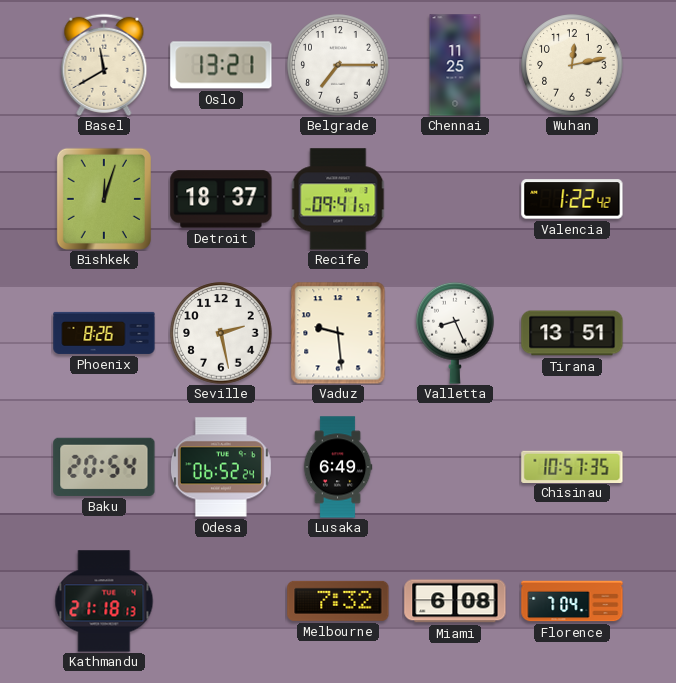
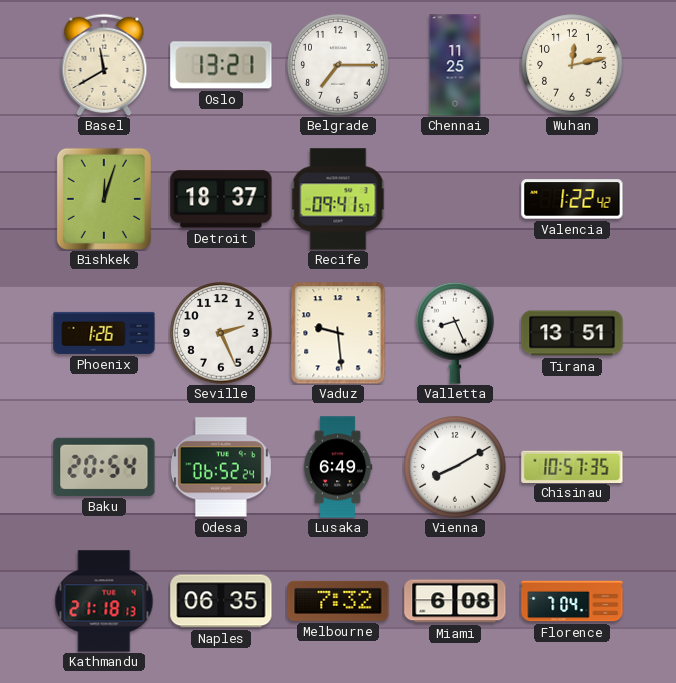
Phoenix: 8:26 -> 1:26 (104, 333)
Seville: 2:28 -> 2:26 (221, 333)
Vienna: none -> 8:10 (455, 467)
Naples: none -> 06:35 (221, 601)
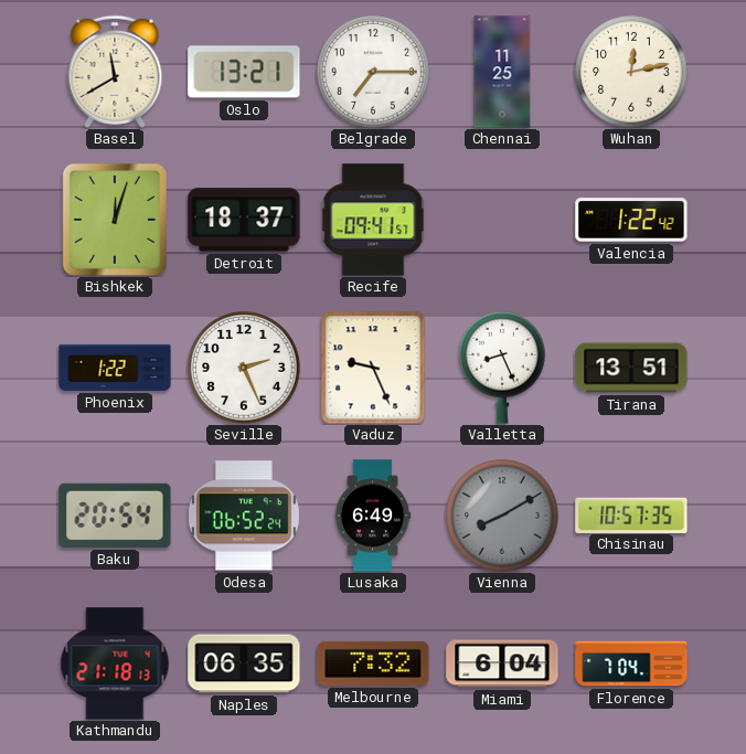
Phoenix: 1:26 -> 1:22 (115, 368)
Vaduz: 9:29 -> 9:26 (373, 368)
Vienna dial: white -> grey (502, 516)
Miami: 6:08 -> 6:04 (502, 663)
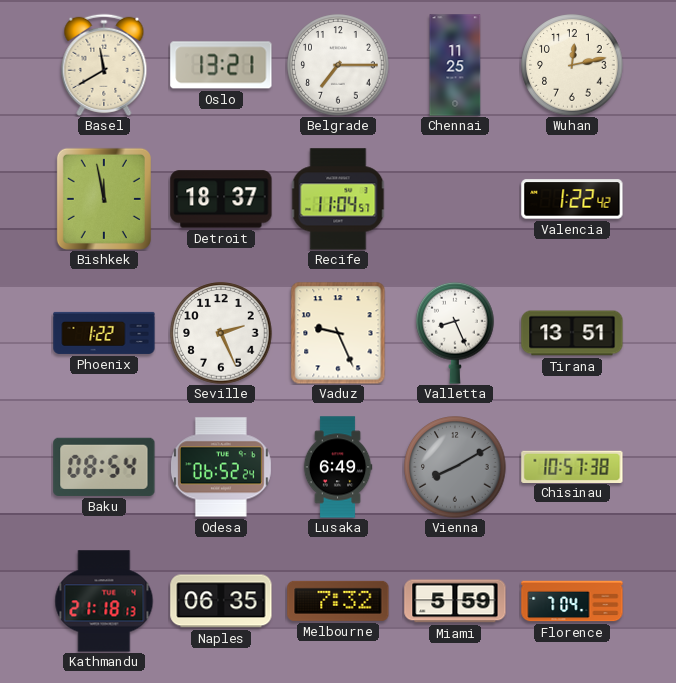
Bishkek: 12:03 -> 11:58 (104, 199)
Recife: 09:41 -> 11:04 (338, 199)
Baku: 20:54 -> 08:54 (104, 467)
Chisinau: 10:57:35 -> 10:57:38 (572, 466)
Miami: 6:04 -> 5:59 (455, 601)
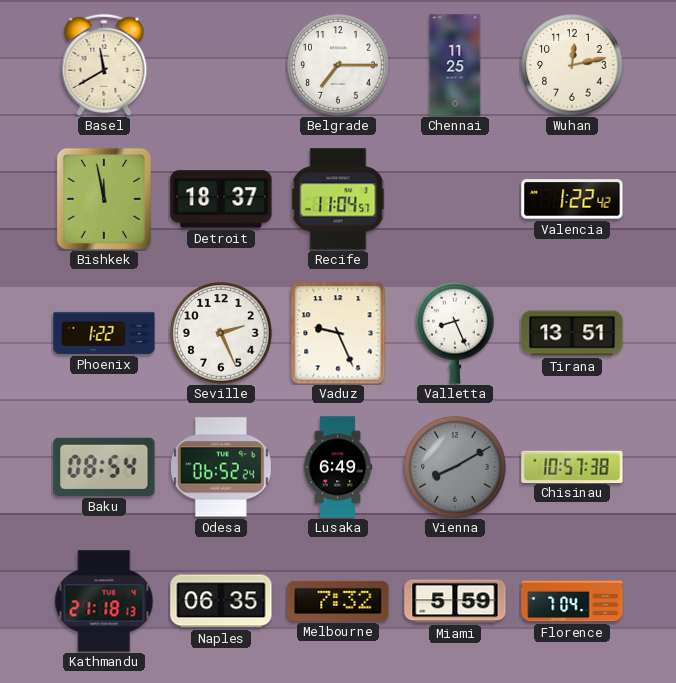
Oslo: 13:21 -> none (221, 65)
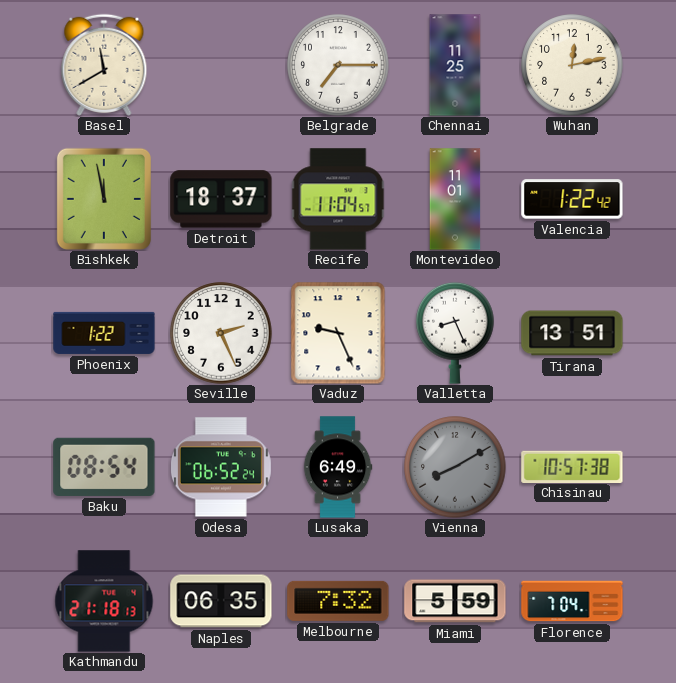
Montevideo: none -> 11:01 (455, 199)
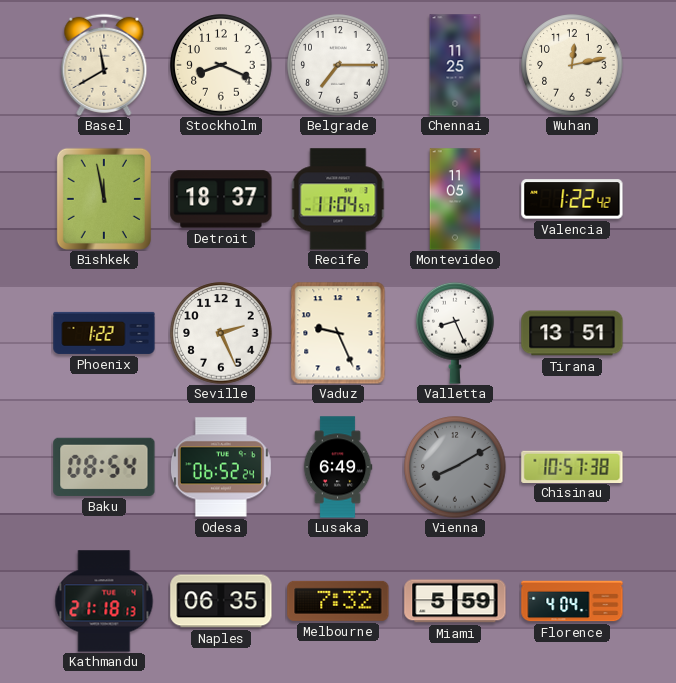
Stockholm: none -> 8:19 (221, 65)
Montevideo: 11:01 -> 11:05 (455, 199)
Florence: 7:04 -> 4:04 (572, 601)
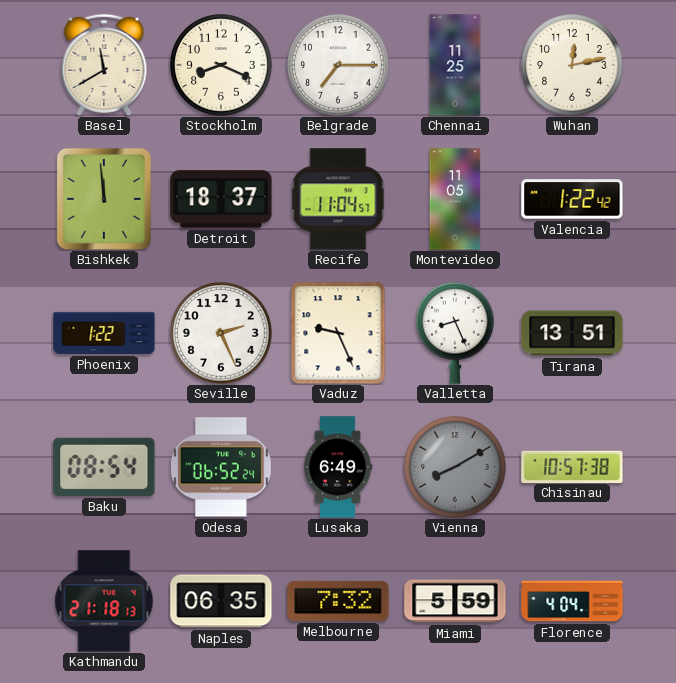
Bishkek: 11:58 -> 11:59 (104, 199)
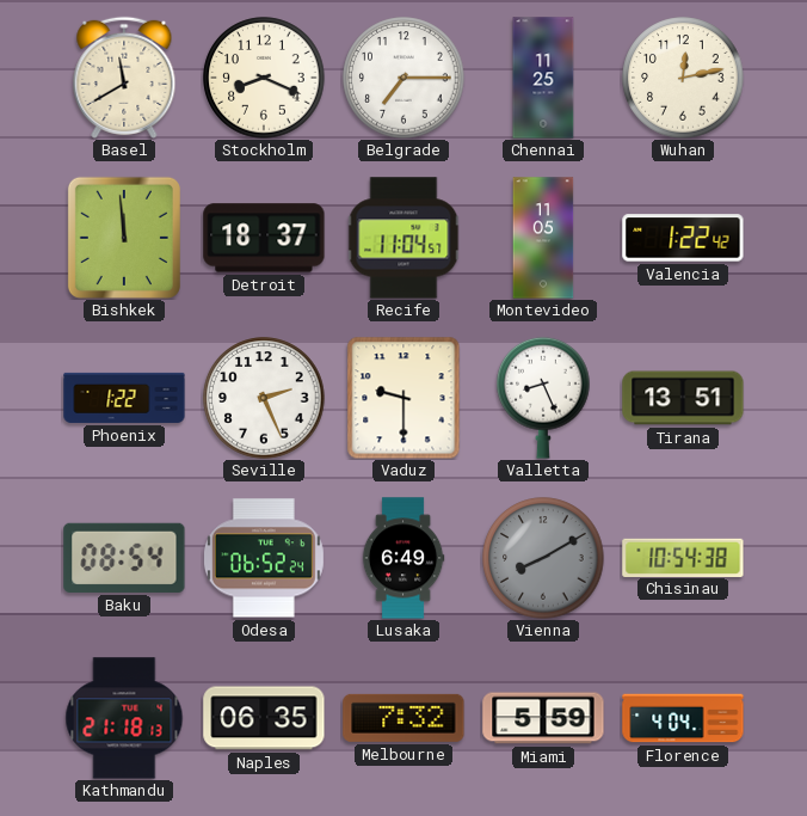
Vaduz: 9:26 -> 9:30 (403, 398)
Chisinau: 10:57 -> 10:54 (683, 557)
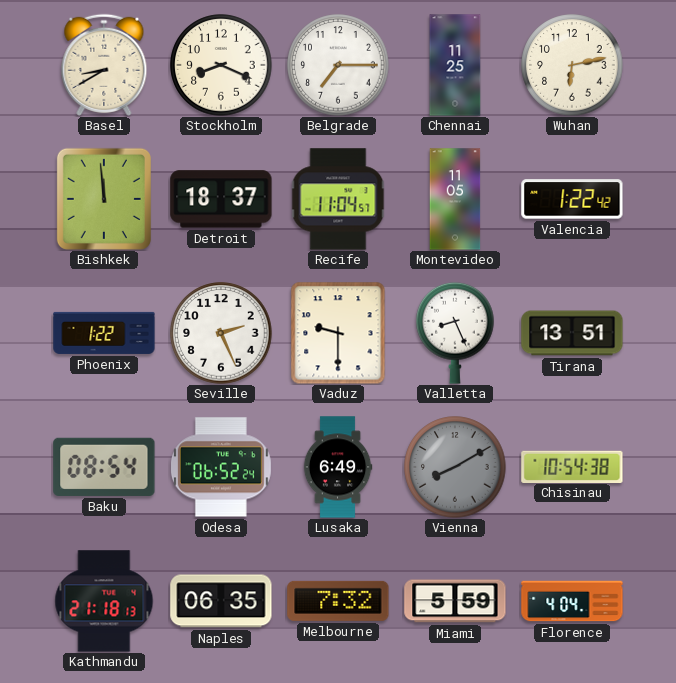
Basel: 11:40 -> 8:40 (104, 65)
Wuhan: 12:13 -> 6:13 (572, 65)
